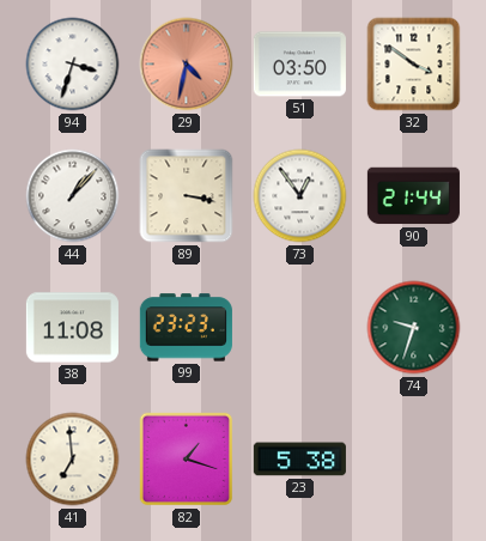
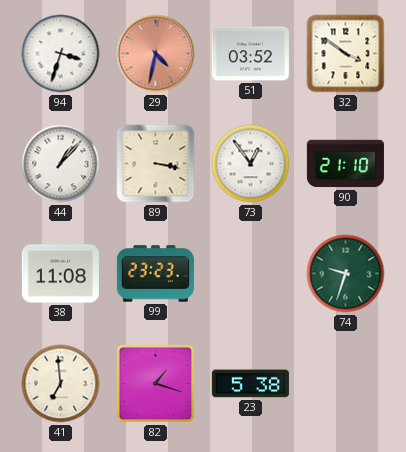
51: 03:50 -> 03:52 (250, 54)
90: 21:44 -> 21:10 (345, 164)
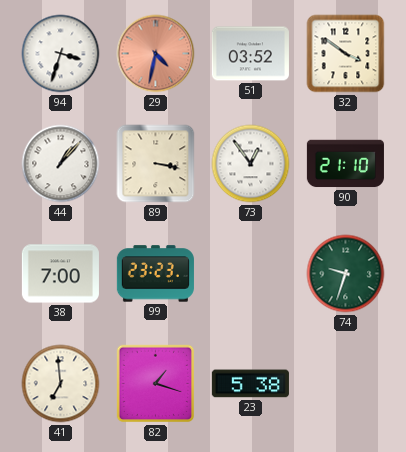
38: 11:08 -> 7:00 (60, 274)
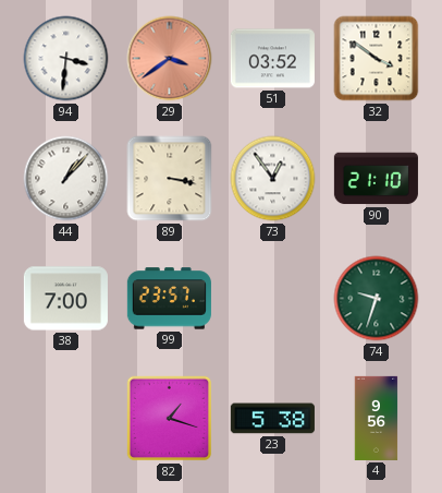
94: 3:33 -> 3:31 (66, 59)
29: 4:32 -> 3:39 (170, 59)
99: 23:23 -> 23:57 (169, 299)
41: 6:59 -> none (61, 384)
4: none -> 9:56 (377, 418)
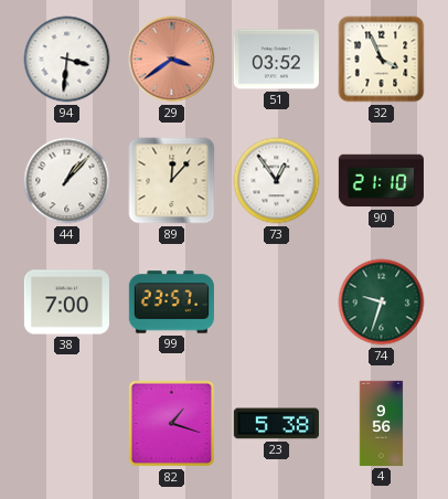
32: 3:51 -> 3:56 (382, 60)
89: 3:17 -> 12:07 (172, 181)
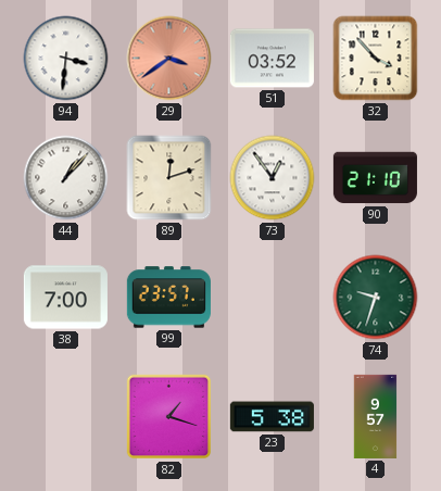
32: 3:56 -> 3:53 (376, 59)
89: 12:07 -> 12:12 (169, 178)
4: 9:56 -> 9:57 (376, 416)
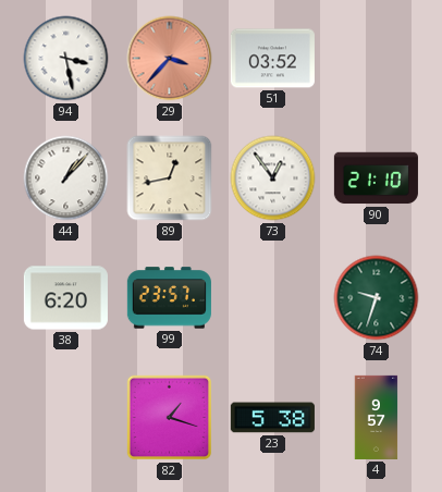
94: 3:31 -> 3:28 (66, 59)
29: 3:39 -> 3:37 (170, 59)
32: 3:53 -> none (376, 59)
89: 12:12 -> 12:43 (170, 179)
38: 7:00 -> 6:20 (65, 298)
